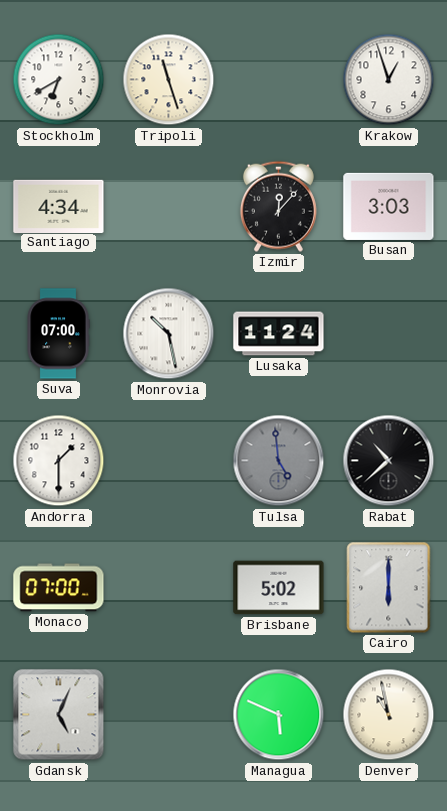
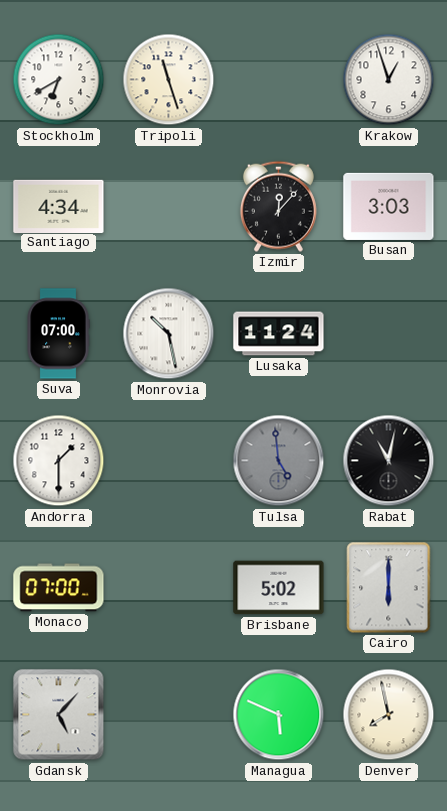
Rabat: 10:38 -> 11:02 (389, 461)
Gdansk: 5:04 -> 5:07 (59, 715)
Denver: 10:58 -> 7:58 (389, 715)
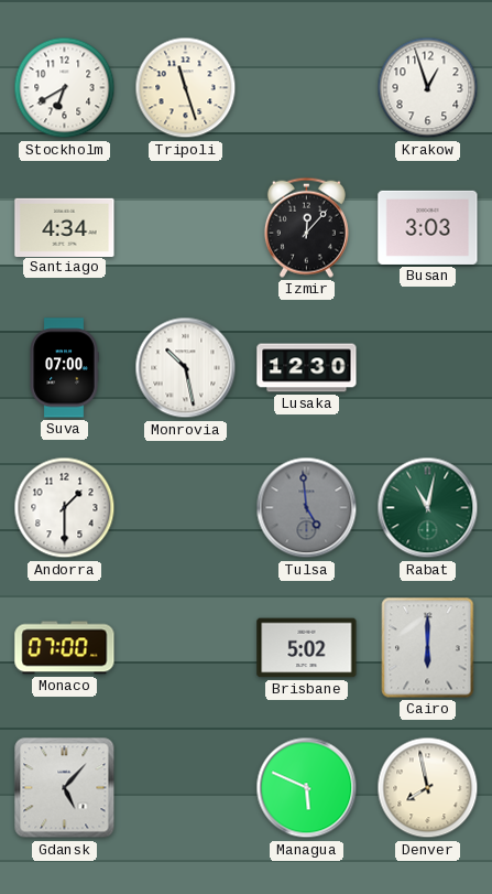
Lusaka: 11:24 -> 12:30 (307, 368)
Rabat dial: black -> green (428, 508)
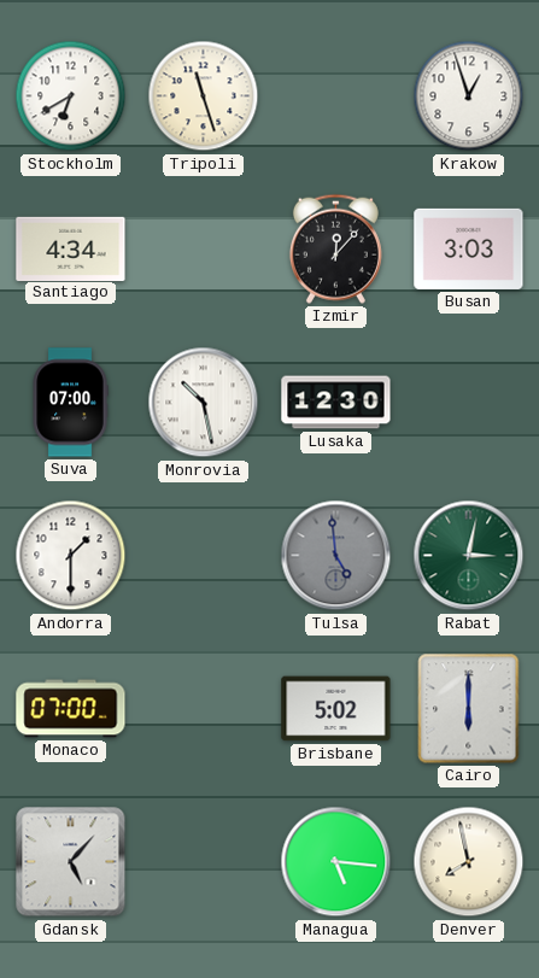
Rabat: 11:02 -> 3:02 (469, 556)
Managua: 5:49 -> 5:16 (336, 862)
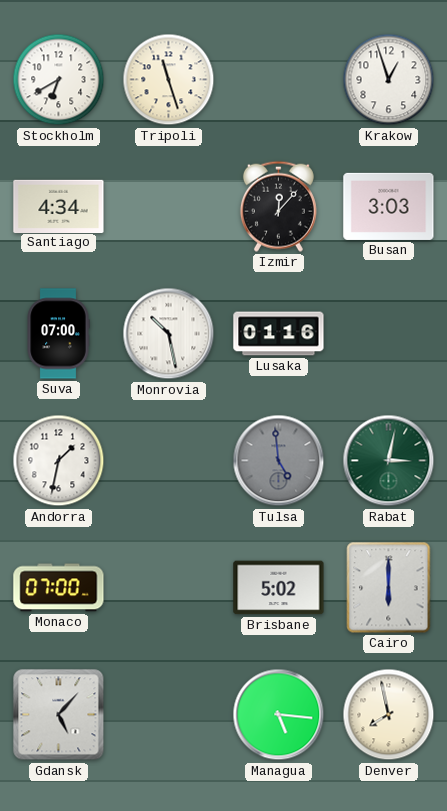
Lusaka: 12:30 -> 01:16 (279, 334)
Andorra: 1:30 -> 1:32 (59, 461)
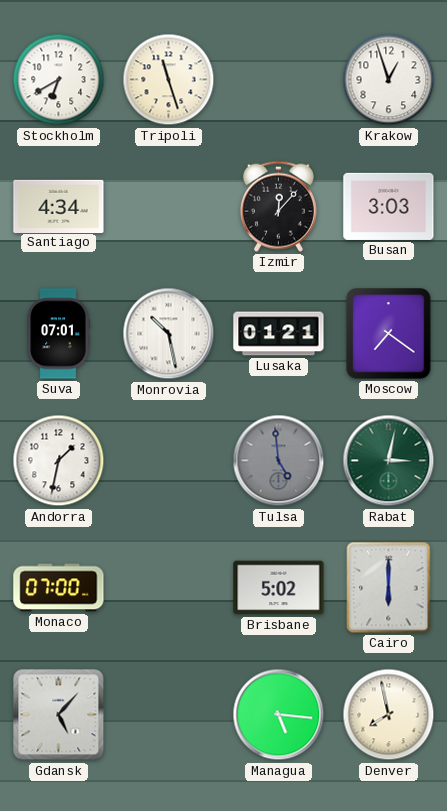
Suva: 07:00 -> 07:01 (58, 334)
Lusaka: 01:16 -> 01:21 (279, 334)
Moscow: none -> 7:21 (389, 334)
